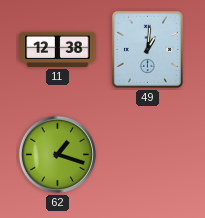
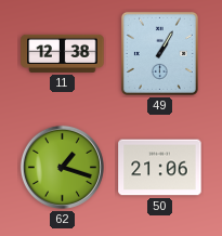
49: 1:01 -> 1:05 (159, 53)
50: none -> 21:06 (160, 168)
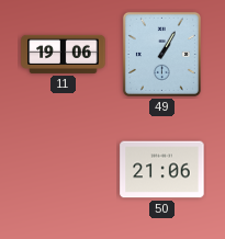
11: 12:38 -> 19:06 (64, 54)
62: 1:18 -> none (62, 167)
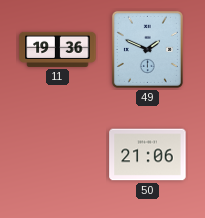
11: 19:06 -> 19:36 (58, 49)
49: 1:05 -> 1:49 (147, 49)
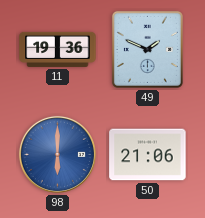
98: none -> 6:00 (57, 154)
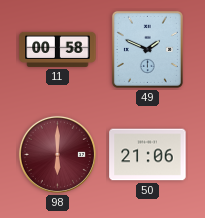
11: 19:36 -> 00:58 (58, 49)
98 dial: blue -> burgundy (57, 154)
